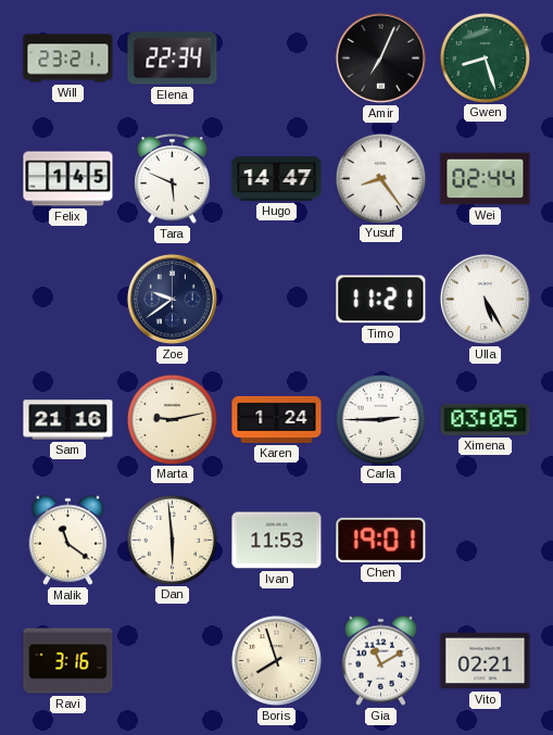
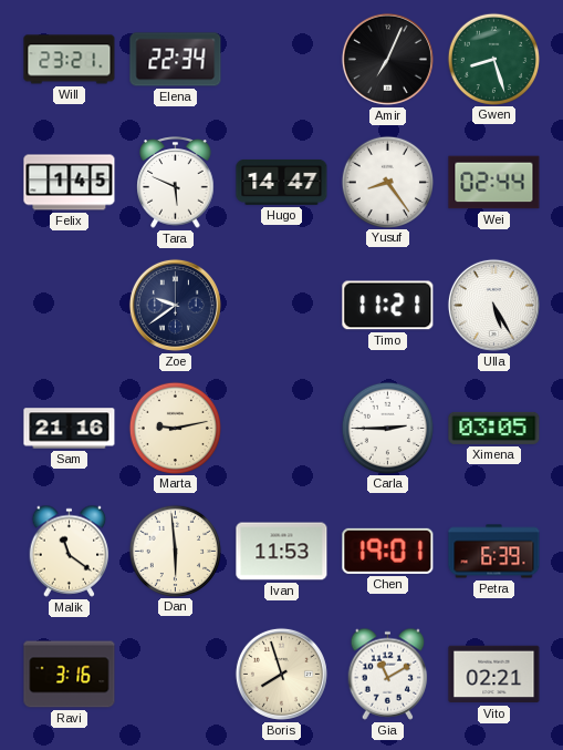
Karen: 1:24 -> none (277, 419)
Petra: none -> 6:39 (494, 552)
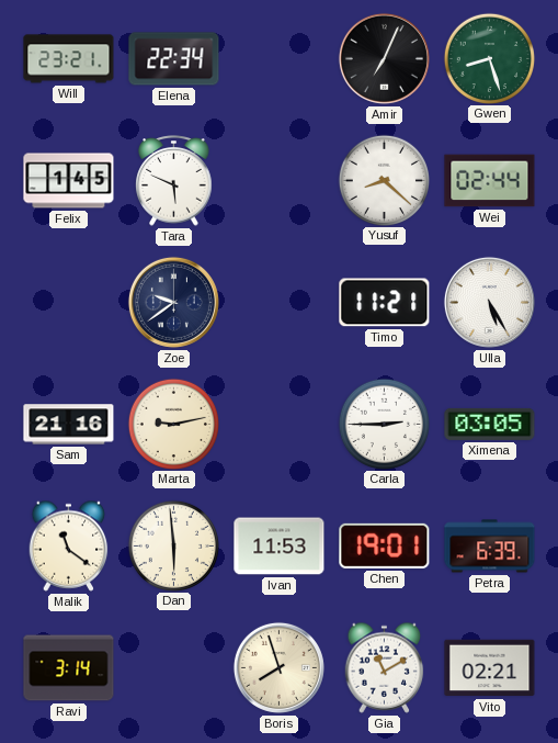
Hugo: 14:47 -> none (282, 183)
Yusuf: 8:24 -> 8:22 (384, 180)
Ravi: 3:16 -> 3:14 (69, 668)
